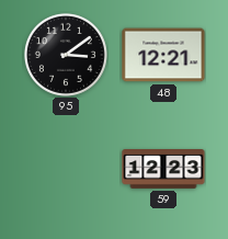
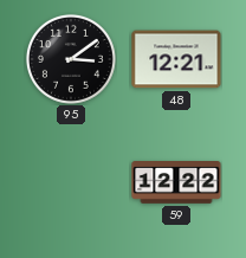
59: 12:23 -> 12:22 (176, 183)
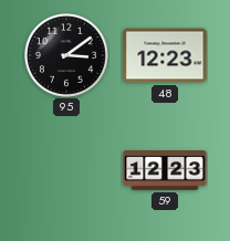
48: 12:21 -> 12:23 (165, 55)
59: 12:22 -> 12:23 (165, 171)
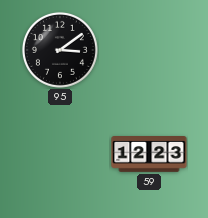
48: 12:23 -> none (165, 55)
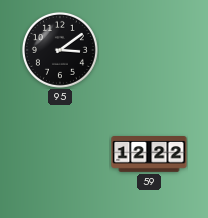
59: 12:23 -> 12:22 (149, 155)
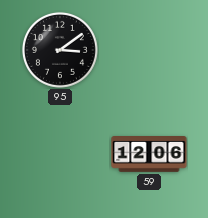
59: 12:22 -> 12:06 (149, 155)
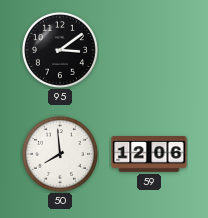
50: none -> 7:59 (60, 154)
